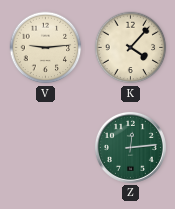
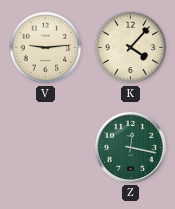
Z: 12:14 -> 12:17 (130, 147)
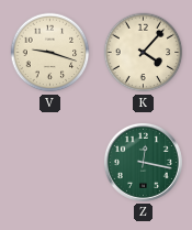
V: 9:14 -> 9:18 (50, 53)
